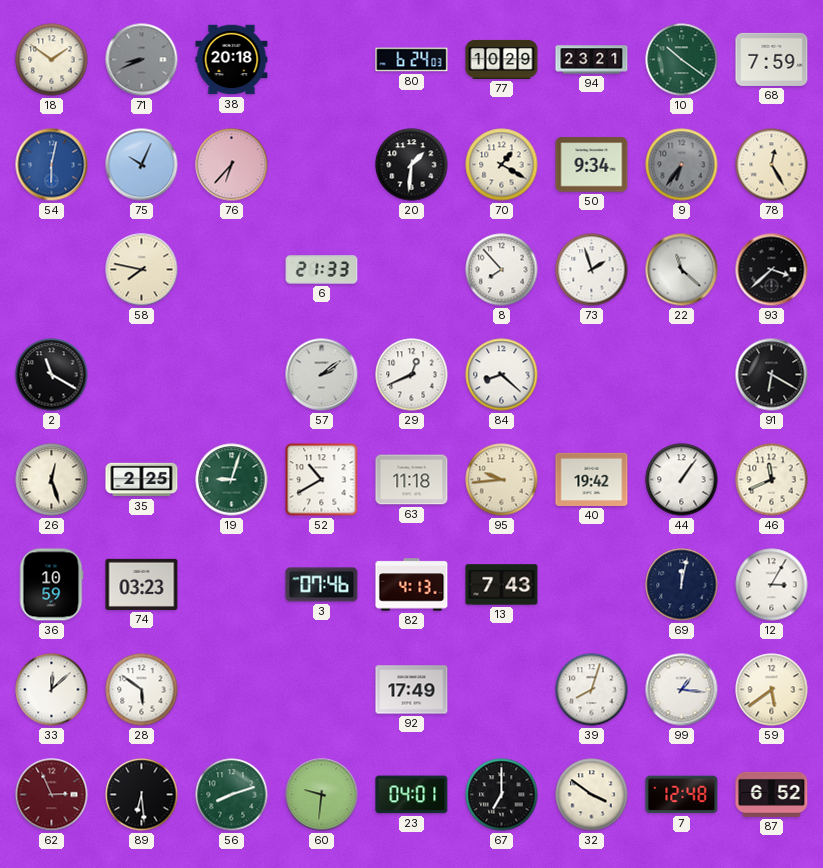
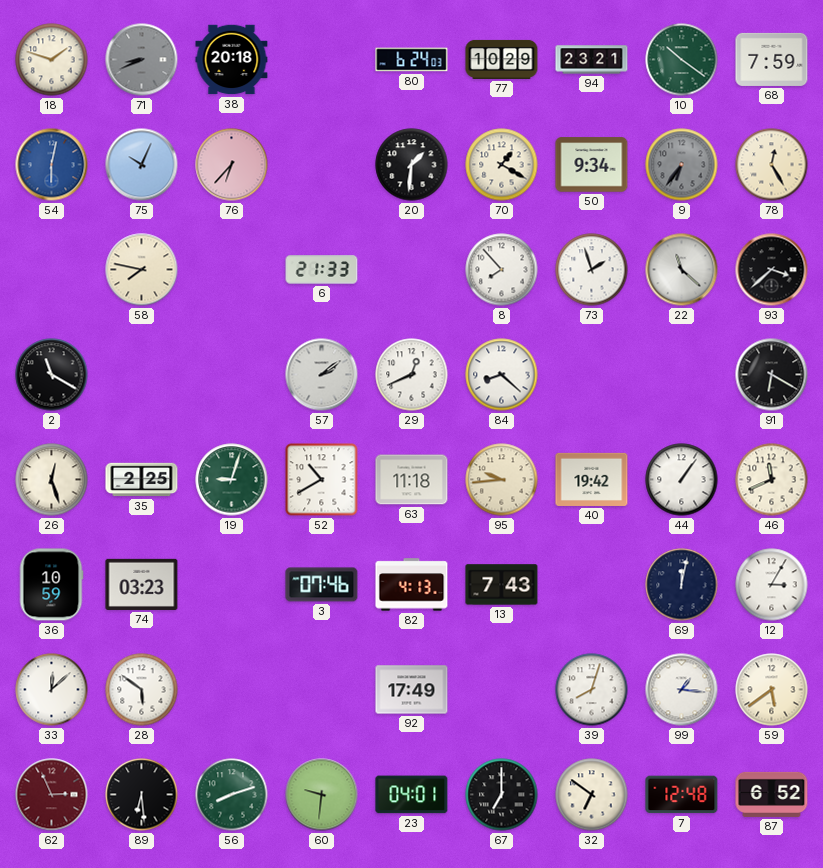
18: 1:51 -> 1:48 (52, 60)
32: 3:51 -> 6:51 (592, 795)
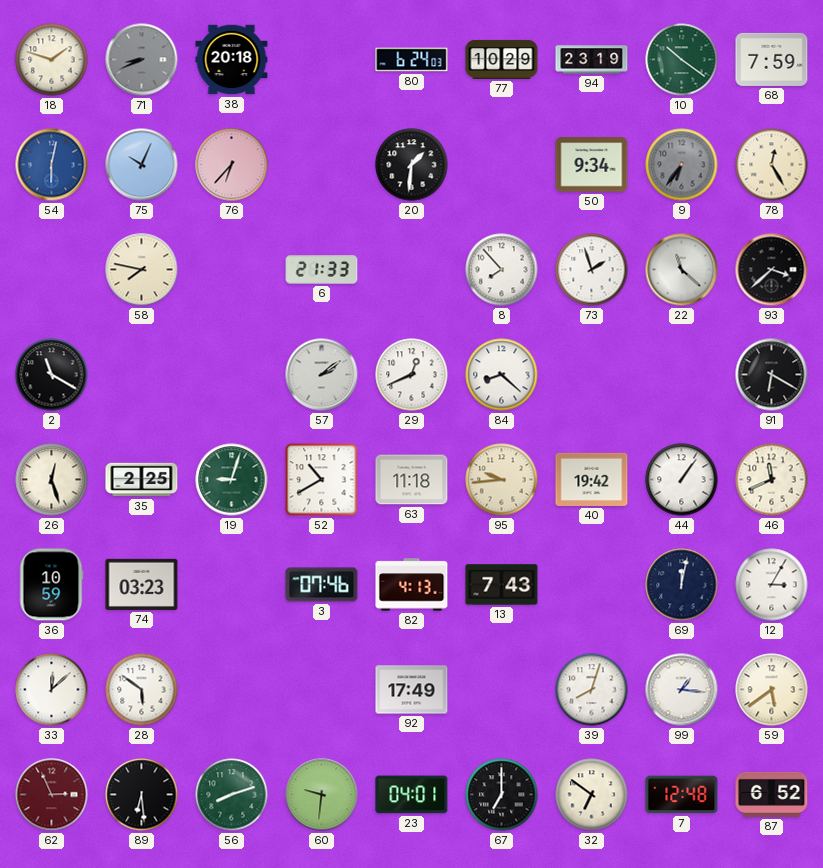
94: 23:21 -> 23:19 (592, 60)
70: 1:20 -> none (502, 165)
